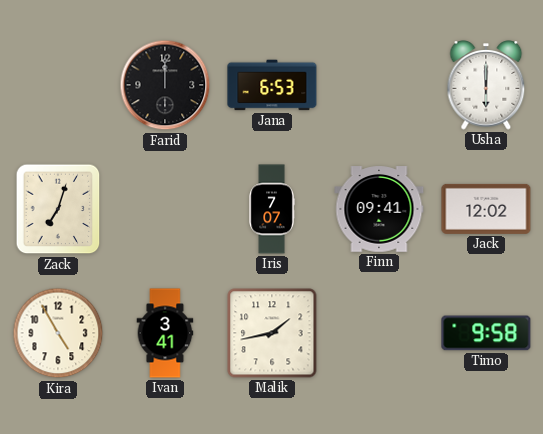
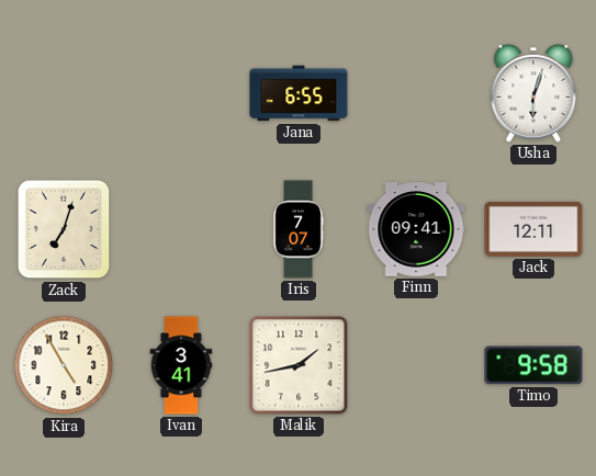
Farid: 12:00 -> none (165, 85)
Jana: 6:53 -> 6:55 (299, 93)
Usha: 6:00 -> 6:03 (533, 93)
Jack: 12:02 -> 12:11 (533, 229)
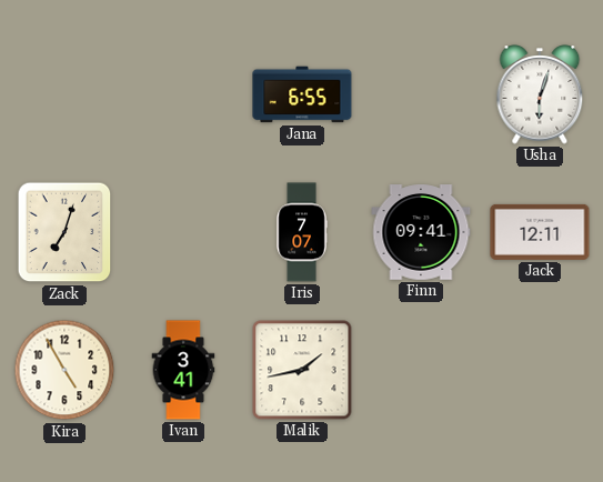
Timo: 9:58 -> none (533, 365)
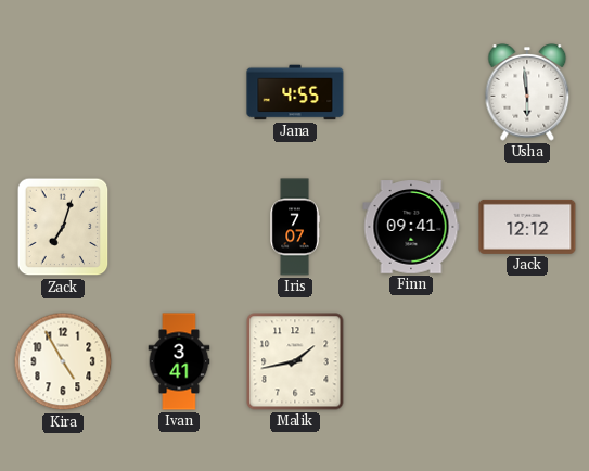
Jana: 6:55 -> 4:55 (295, 92)
Usha: 6:03 -> 5:59 (527, 92)
Jack: 12:11 -> 12:12 (527, 227)
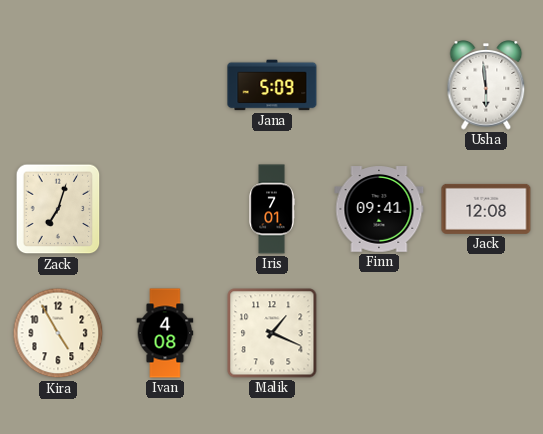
Jana: 4:55 -> 5:09 (272, 85)
Iris: 7:07 -> 7:01 (272, 209)
Jack: 12:12 -> 12:08 (486, 209)
Ivan: 3:41 -> 4:08 (165, 333)
Malik: 1:43 -> 1:19 (272, 333)
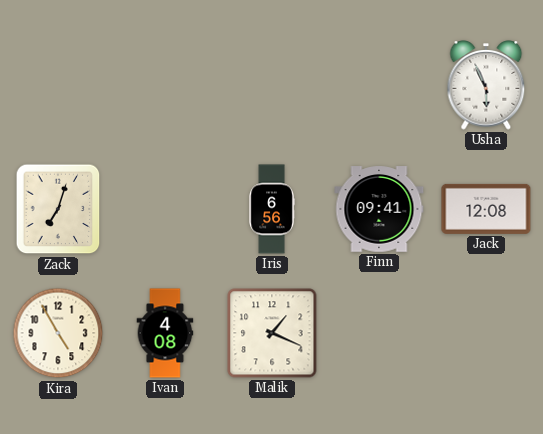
Jana: 5:09 -> none (272, 85)
Usha: 5:59 -> 5:56 (486, 85)
Iris: 7:01 -> 6:56 (272, 209)
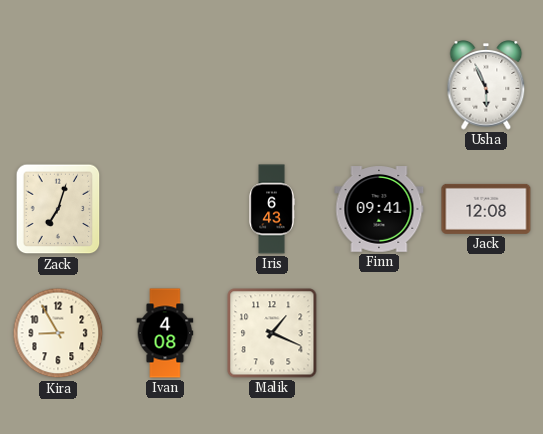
Iris: 6:56 -> 6:43 (272, 209)
Kira: 4:55 -> 8:55 (58, 333)
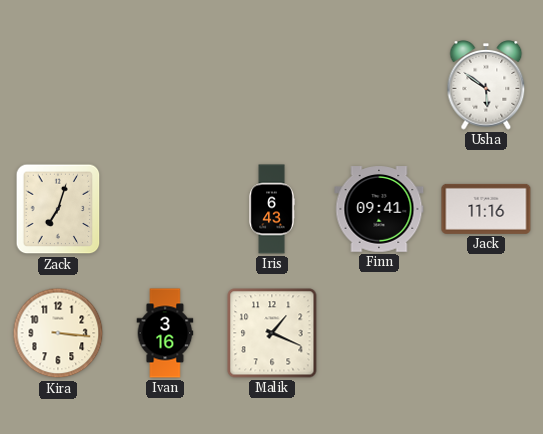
Usha: 5:56 -> 5:51 (486, 85)
Jack: 12:08 -> 11:16 (486, 209)
Kira: 8:55 -> 3:16 (58, 333)
Ivan: 4:08 -> 3:16 (165, 333)
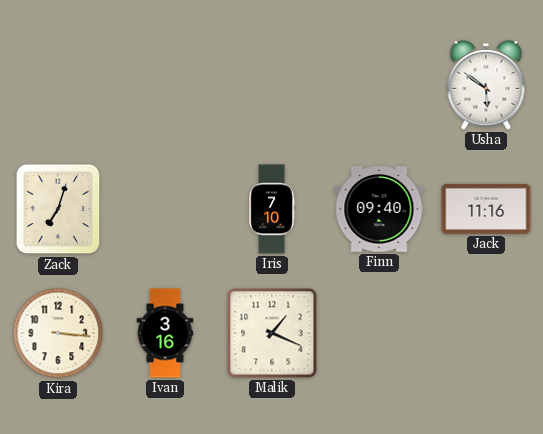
Iris: 6:43 -> 7:10 (272, 209)
Finn: 09:41 -> 09:40 (379, 209)
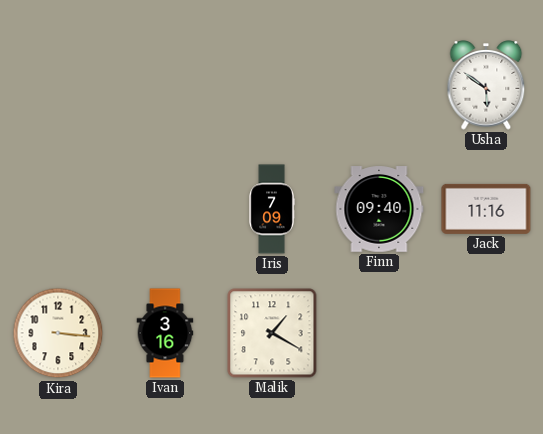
Zack: 7:03 -> none (58, 209)
Iris: 7:10 -> 7:09 (272, 209)
Malik: 1:19 -> 1:20 (272, 333)
